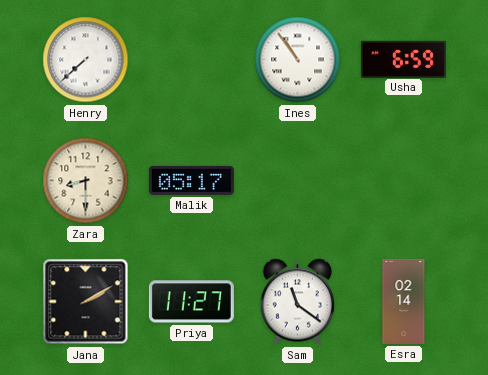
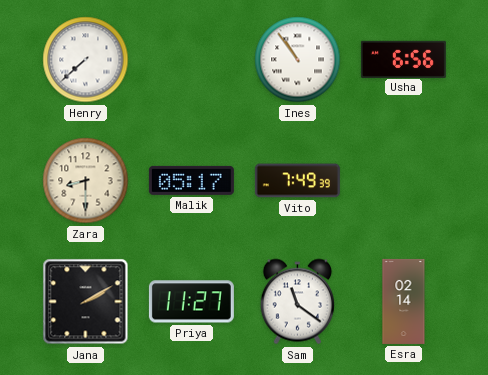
Usha: 6:59 -> 6:56 (403, 59)
Vito: none -> 7:49 (297, 181)
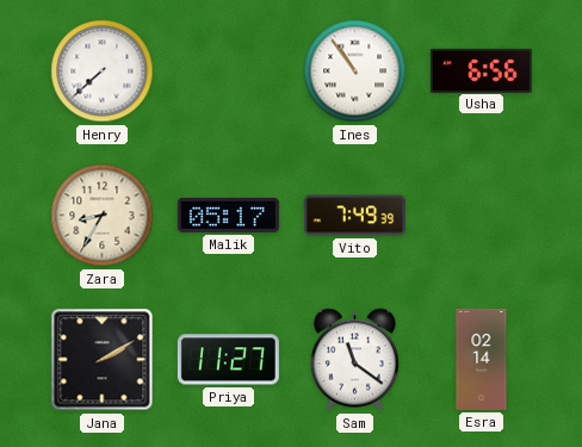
Zara: 8:30 -> 8:35 (103, 216)
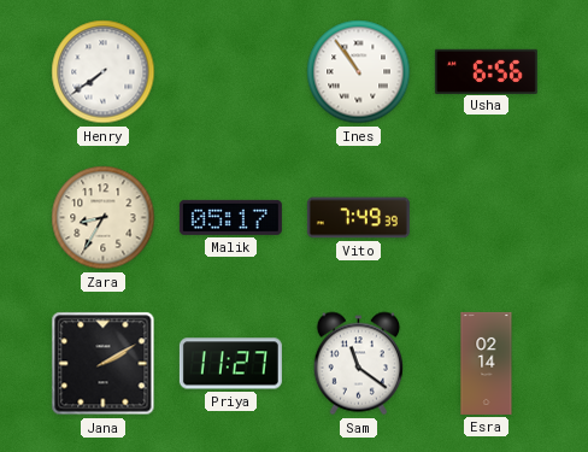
Henry: 7:38 -> 7:39 (104, 72)
